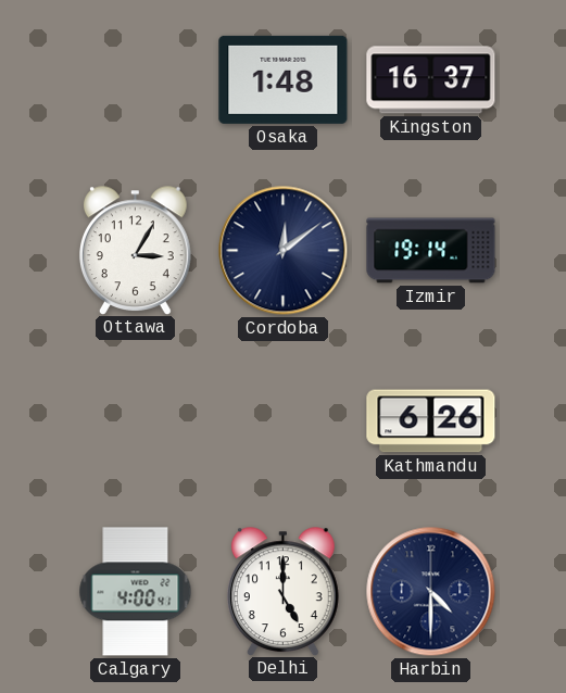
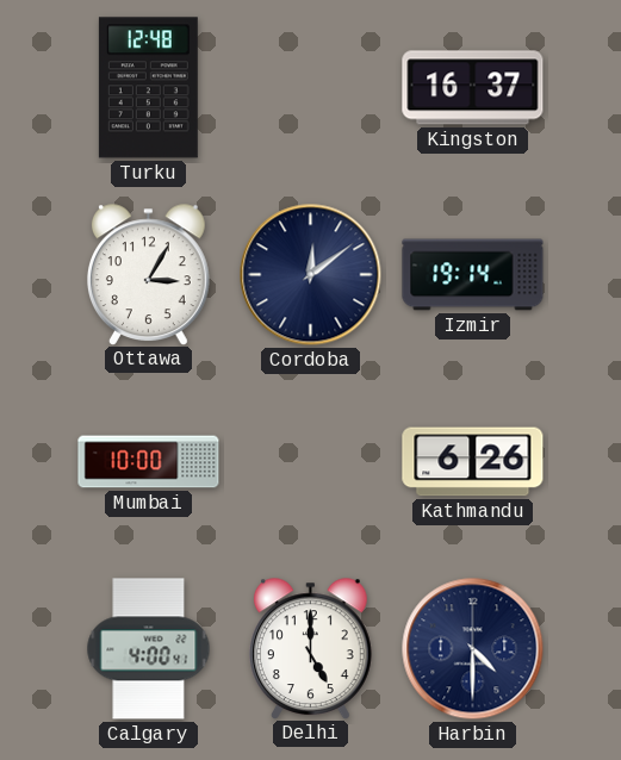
Turku: none -> 12:48 (148, 88)
Osaka: 1:48 -> none (284, 79)
Mumbai: none -> 10:00 (149, 462)
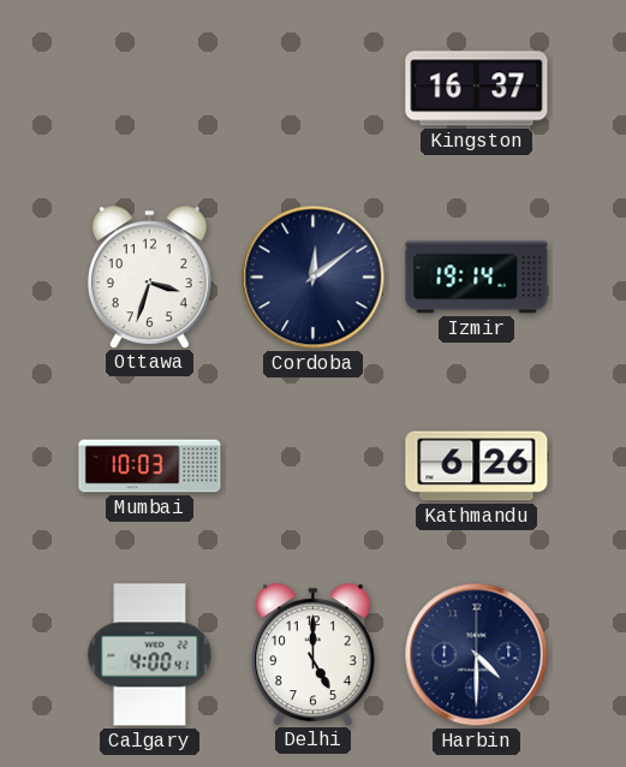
Turku: 12:48 -> none (148, 88)
Ottawa: 3:05 -> 3:33 (149, 277)
Mumbai: 10:00 -> 10:03 (150, 466)
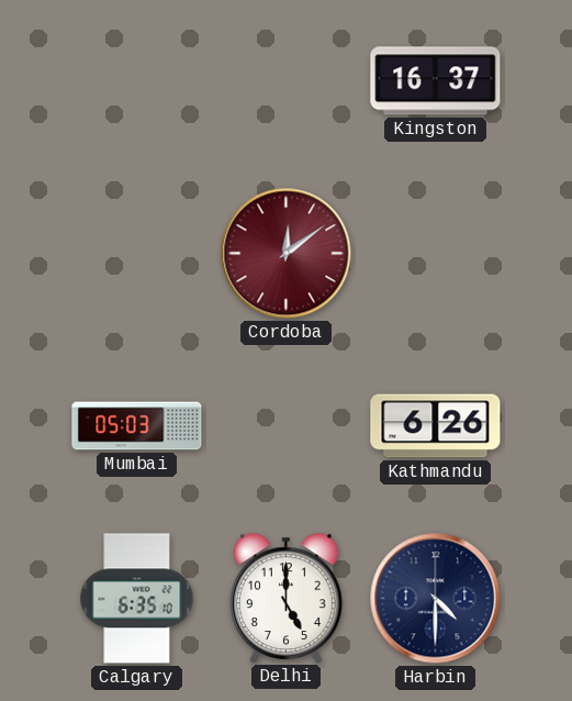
Ottawa: 3:33 -> none (149, 277)
Cordoba dial: navy -> burgundy (287, 254)
Izmir: 19:14 -> none (477, 278)
Mumbai: 10:03 -> 05:03 (137, 426)
Calgary: 4:00 -> 6:35 (137, 599)
